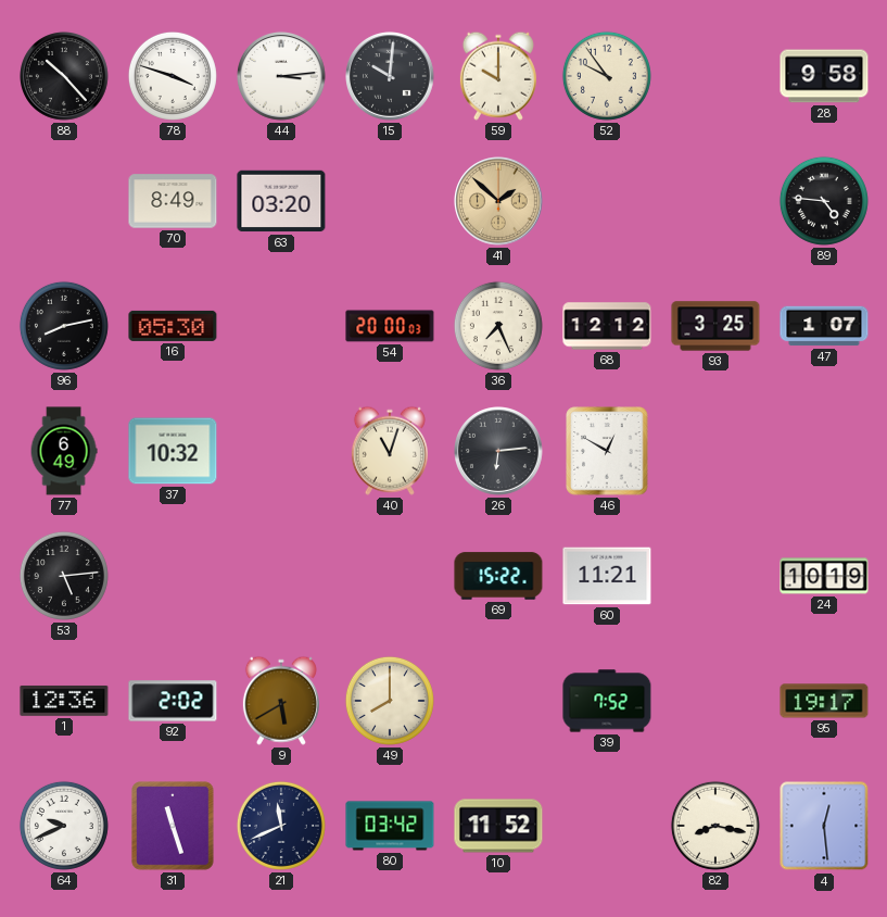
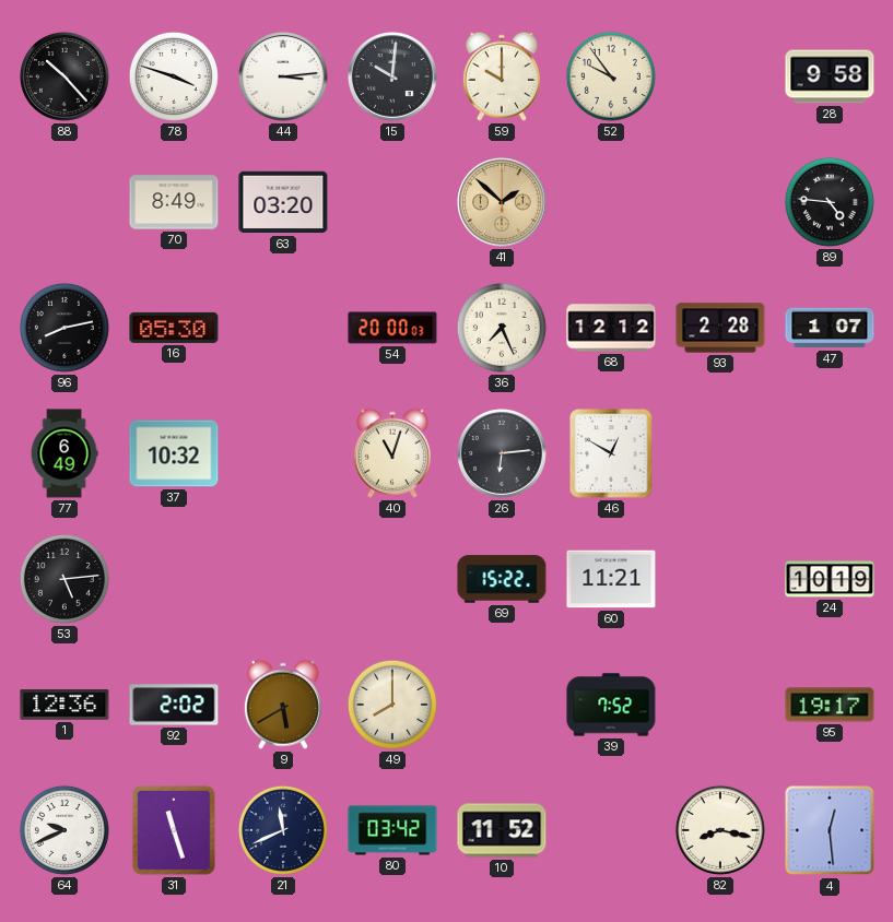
93: 3:25 -> 2:28 (720, 328)
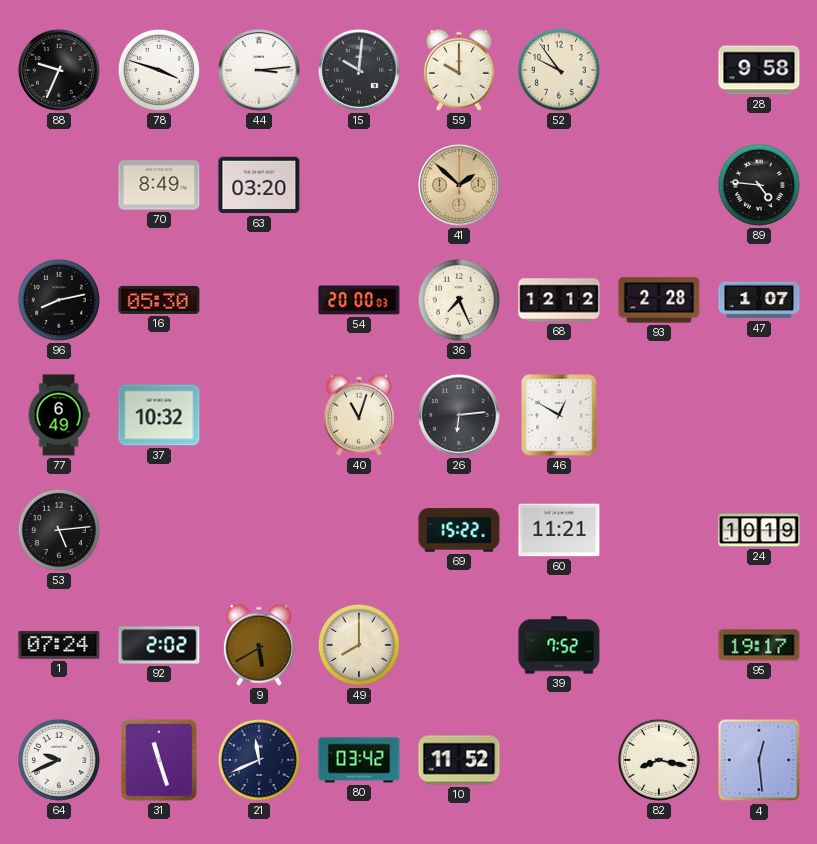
88: 10:23 -> 9:34 (60, 71)
1: 12:36 -> 07:24 (59, 645)
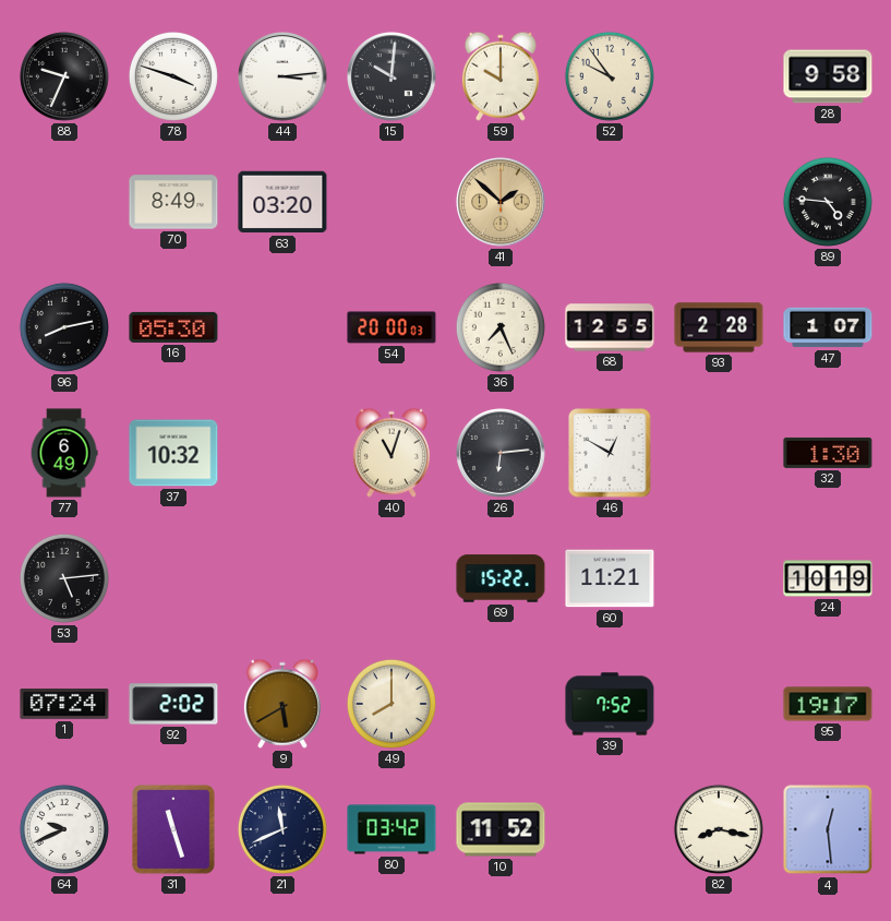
68: 12:12 -> 12:55 (610, 327)
32: none -> 1:30 (828, 453)
